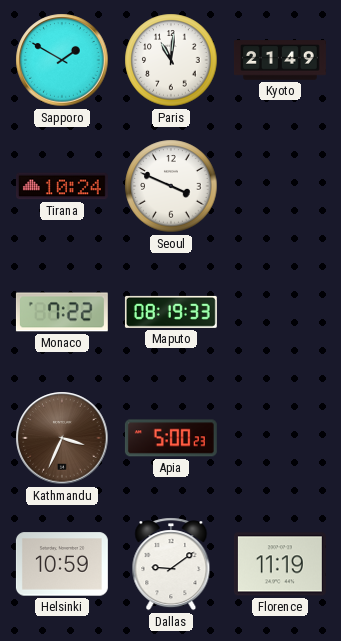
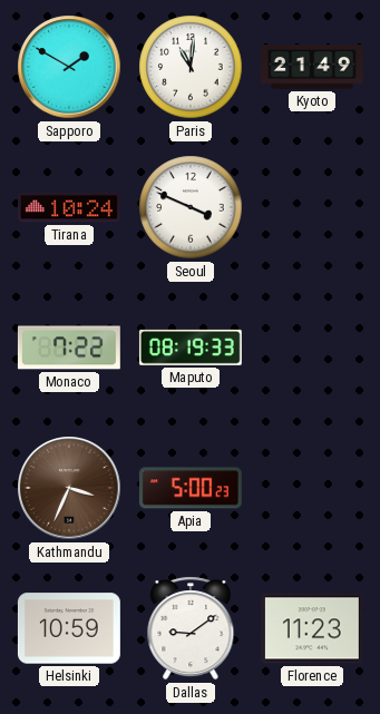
Florence: 11:19 -> 11:23 (312, 628)
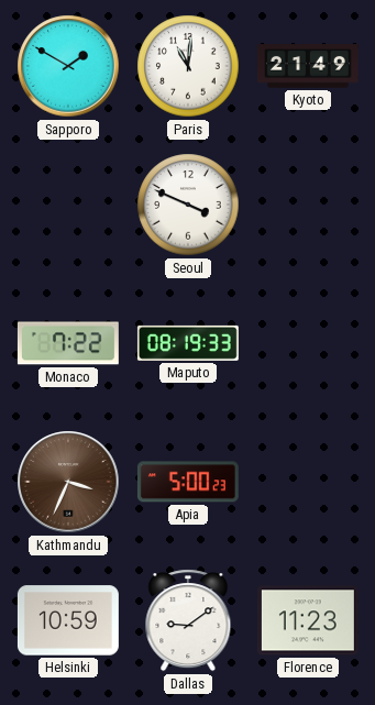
Tirana: 10:24 -> none (69, 207)
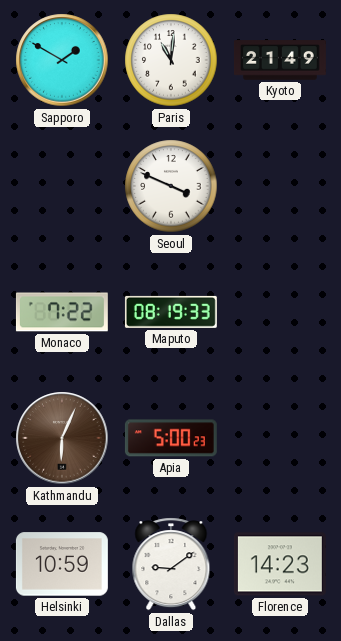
Kathmandu: 3:34 -> 6:04 (62, 438)
Florence: 11:23 -> 14:23 (280, 564)
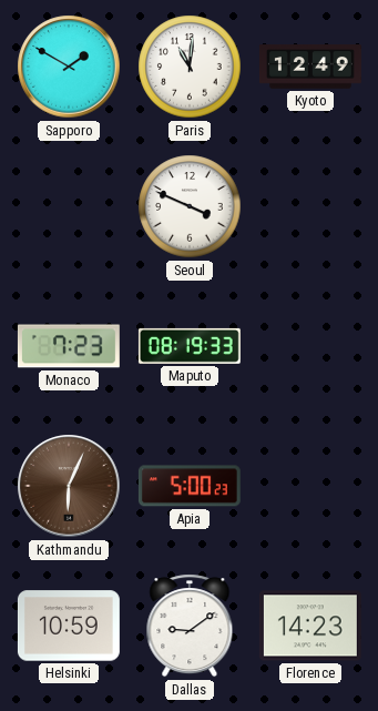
Kyoto: 21:49 -> 12:49 (310, 67)
Monaco: 7:22 -> 7:23 (69, 346)
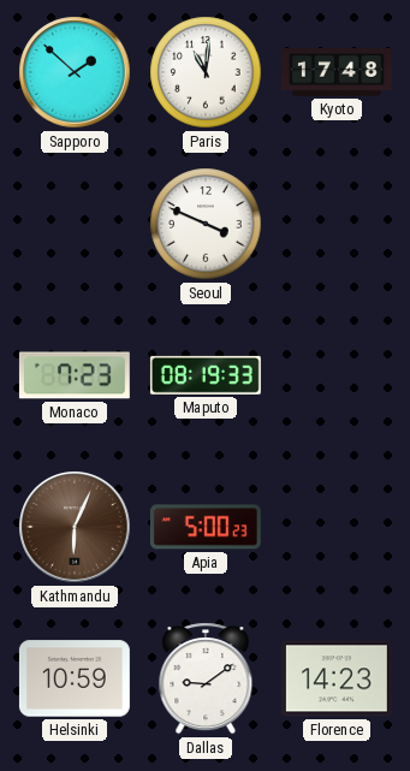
Sapporo: 1:50 -> 1:52 (75, 72)
Kyoto: 12:49 -> 17:48 (337, 72)
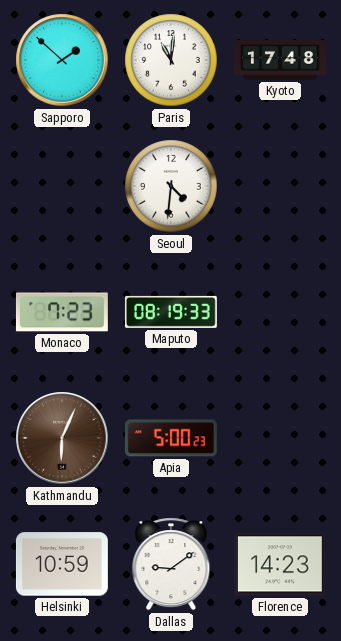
Seoul: 3:49 -> 4:31 (171, 186)
